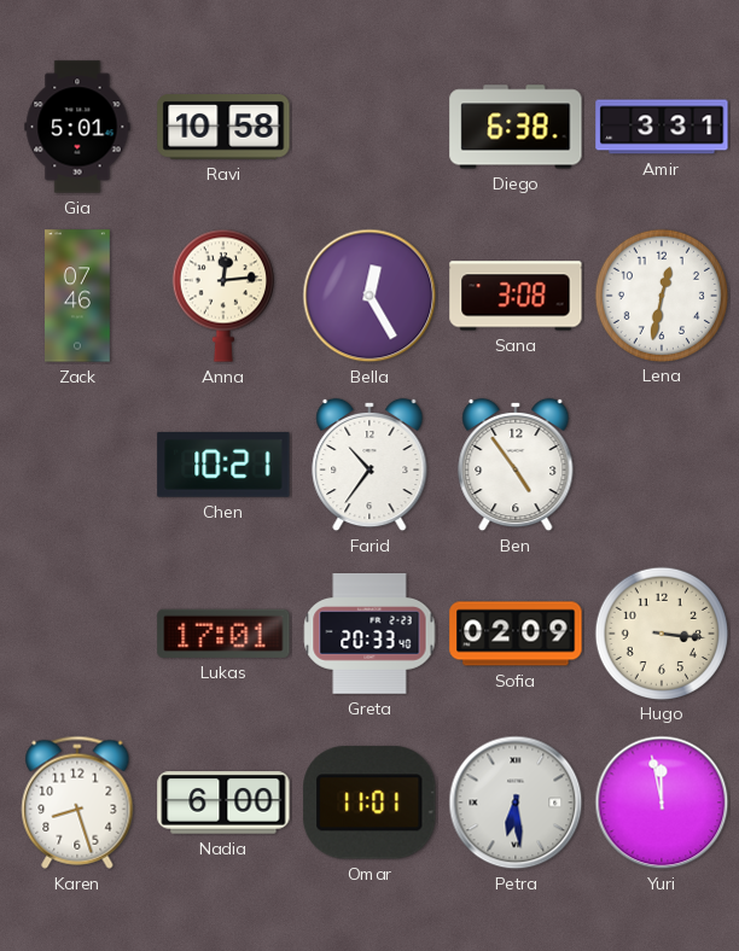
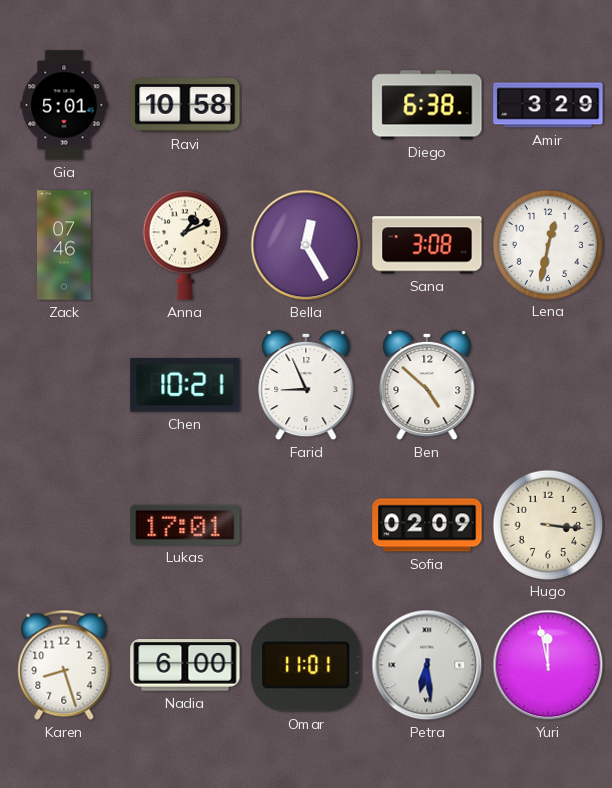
Amir: 3:31 -> 3:29 (548, 105)
Anna: 12:14 -> 1:11 (185, 245)
Farid: 10:36 -> 8:56 (306, 385)
Ben: 4:54 -> 4:52 (427, 385)
Greta: 20:33 -> none (369, 635)
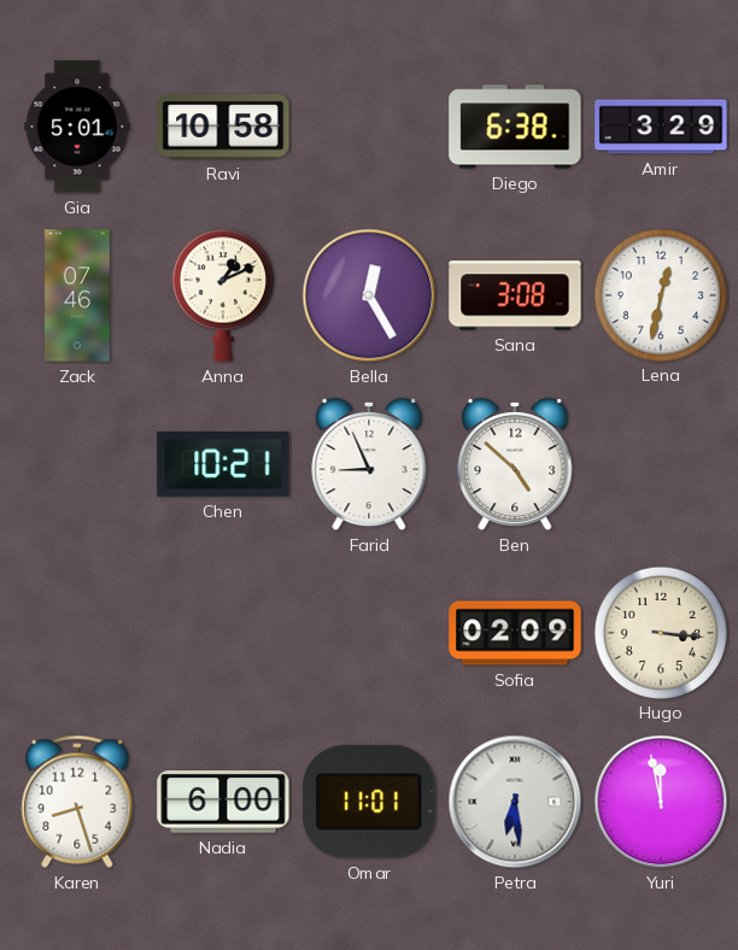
Lukas: 17:01 -> none (185, 525)
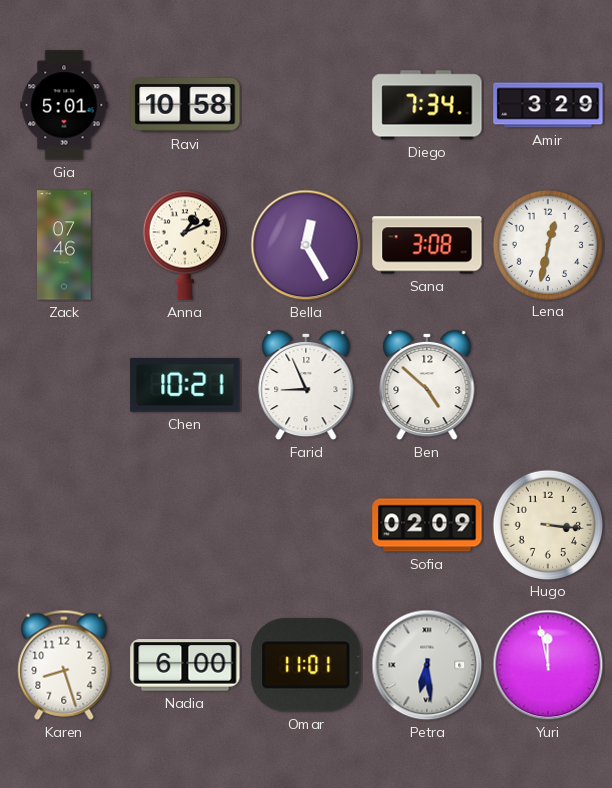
Diego: 6:38 -> 7:34 (427, 105)
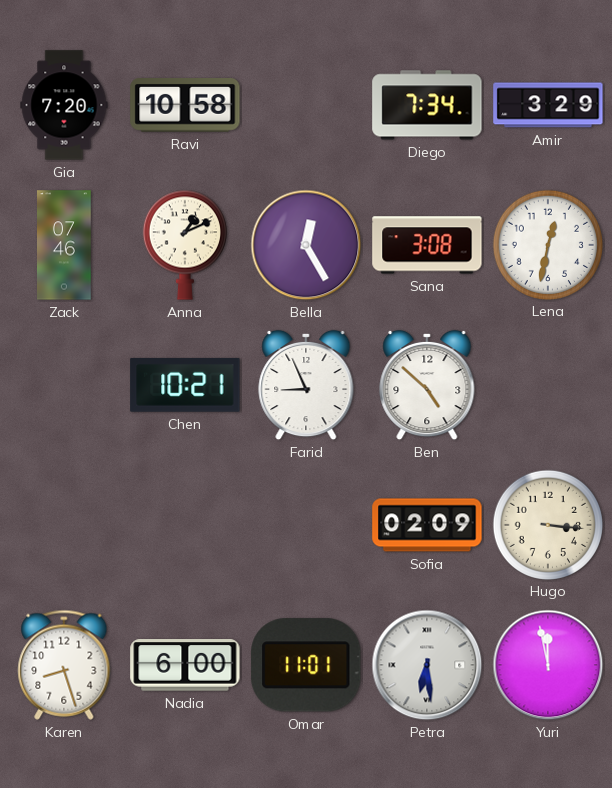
Gia: 5:01 -> 7:20 (64, 105)
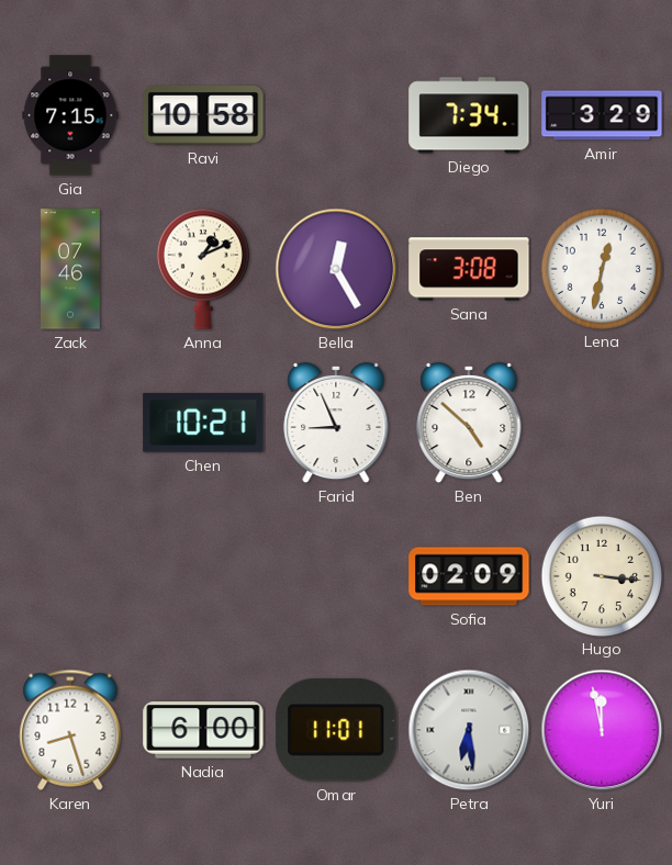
Gia: 7:20 -> 7:15 (70, 115)
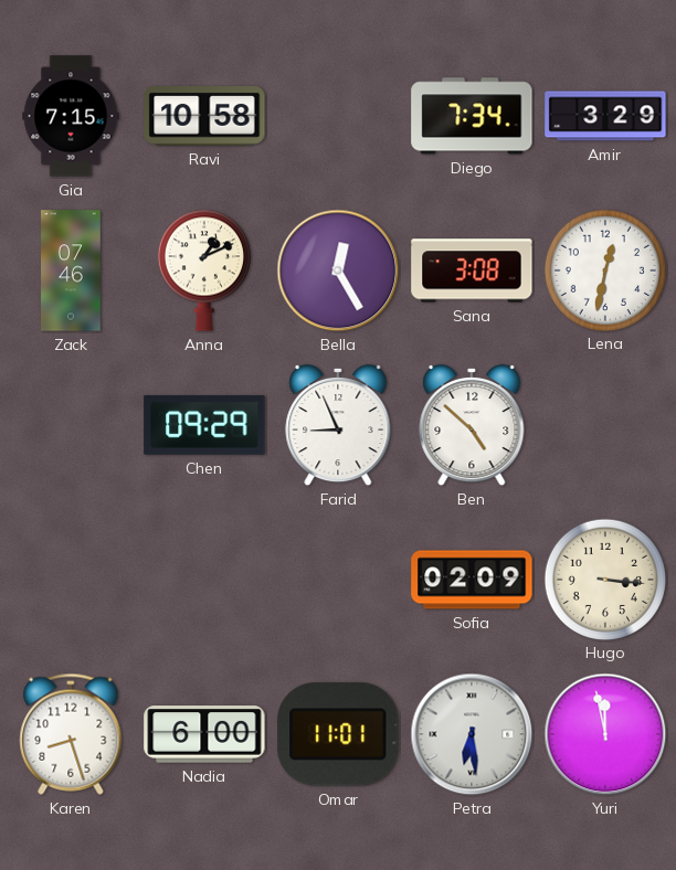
Chen: 10:21 -> 09:29 (204, 425)
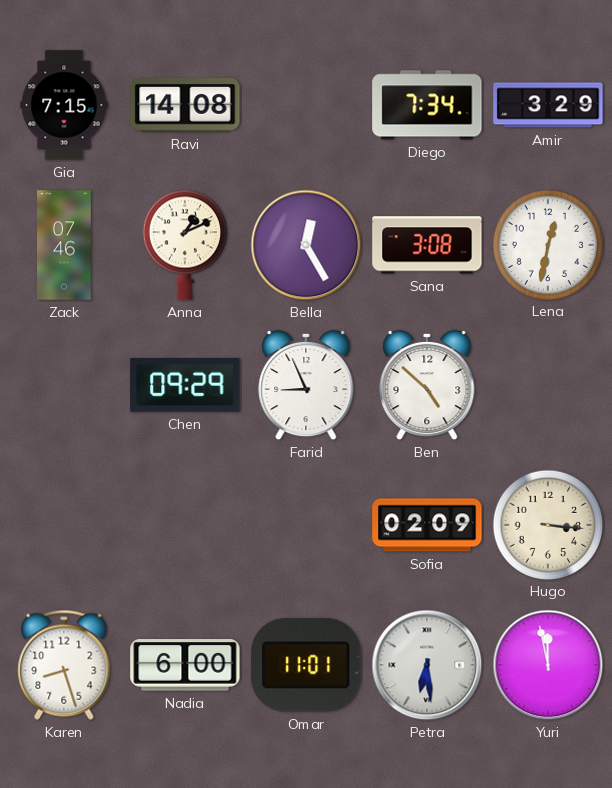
Ravi: 10:58 -> 14:08 (185, 106)
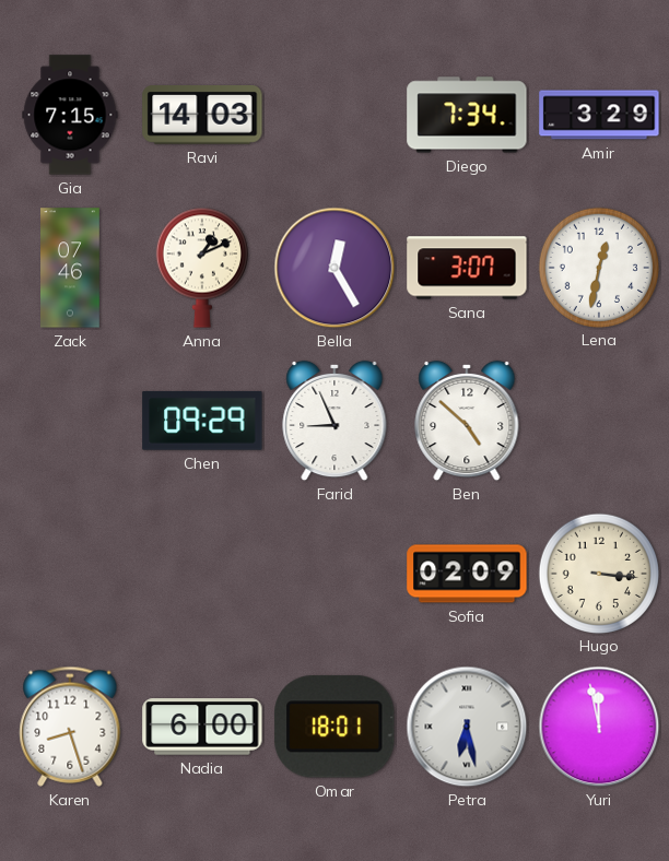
Ravi: 14:08 -> 14:03 (202, 116)
Sana: 3:08 -> 3:07 (467, 268)
Omar: 11:01 -> 18:01 (334, 727)
Petra: 6:29 -> 6:28 (467, 727)
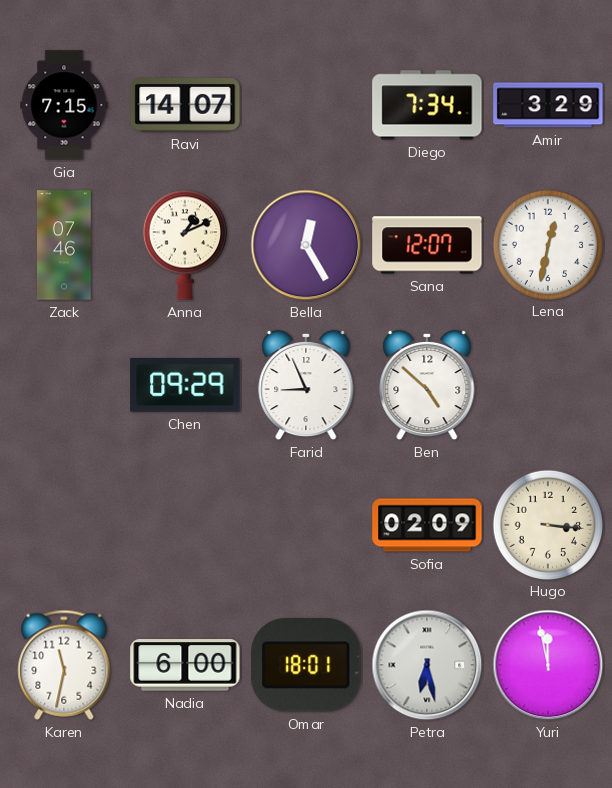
Ravi: 14:03 -> 14:07 (185, 106)
Sana: 3:07 -> 12:07 (427, 245)
Karen: 8:27 -> 11:32 (64, 665)
